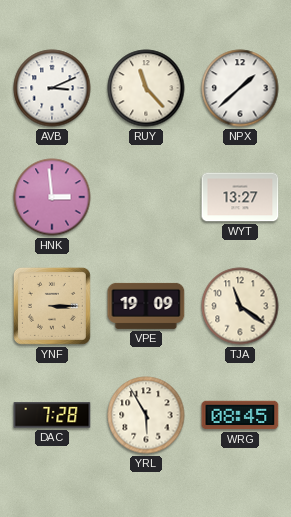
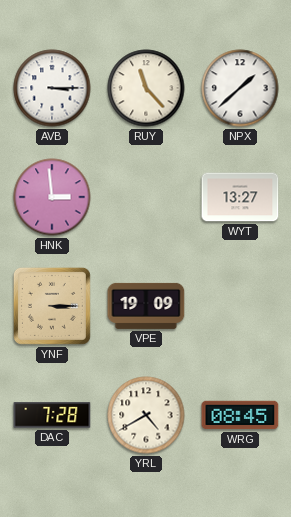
AVB: 3:11 -> 3:15 (52, 88)
TJA: 11:21 -> none (240, 306)
YRL: 5:55 -> 4:40 (146, 415)
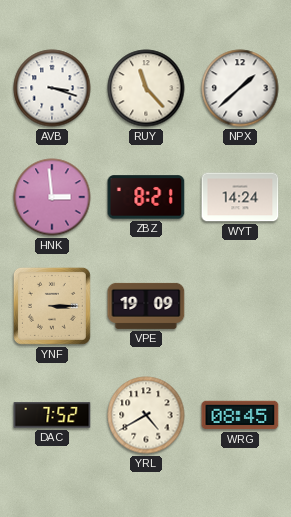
AVB: 3:15 -> 3:18 (52, 88)
ZBZ: none -> 8:21 (146, 197)
WYT: 13:27 -> 14:24 (240, 197)
DAC: 7:28 -> 7:52 (52, 415)
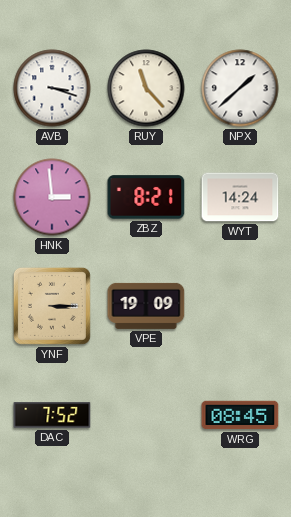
YRL: 4:40 -> none (146, 415)
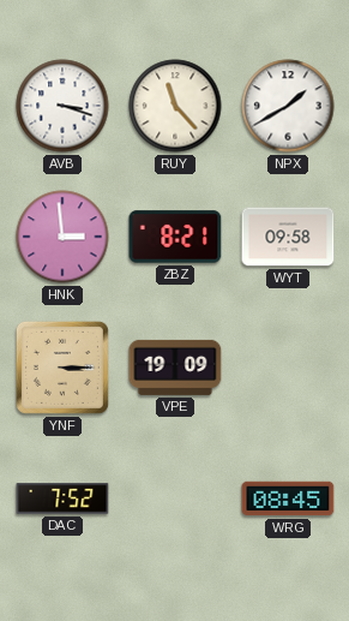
NPX: 1:38 -> 1:40 (288, 106)
WYT: 14:24 -> 09:58 (288, 237)
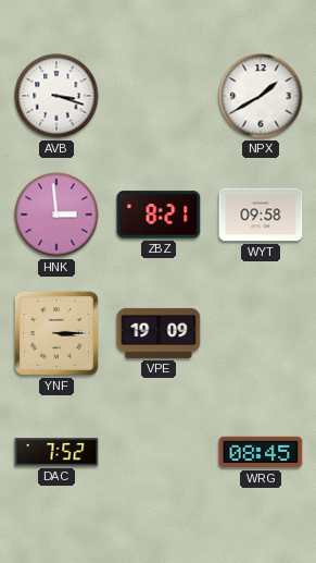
RUY: 11:23 -> none (175, 106)
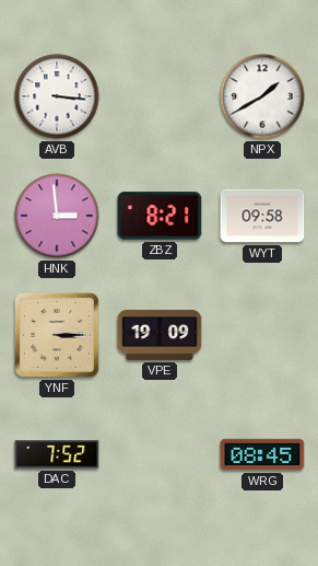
AVB: 3:18 -> 3:16 (57, 96)
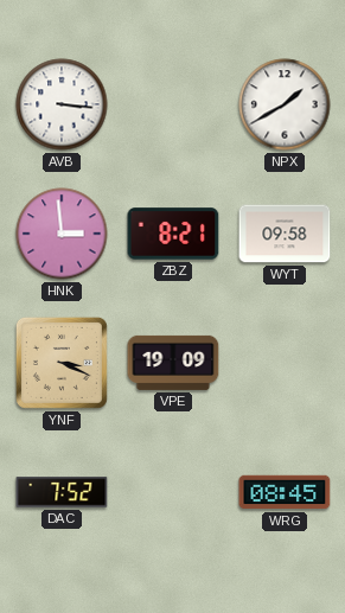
YNF: 3:15 -> 3:19 (62, 363)
